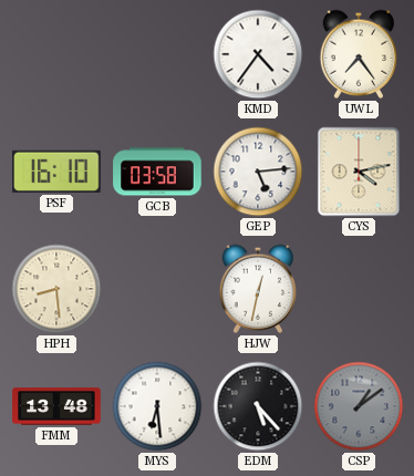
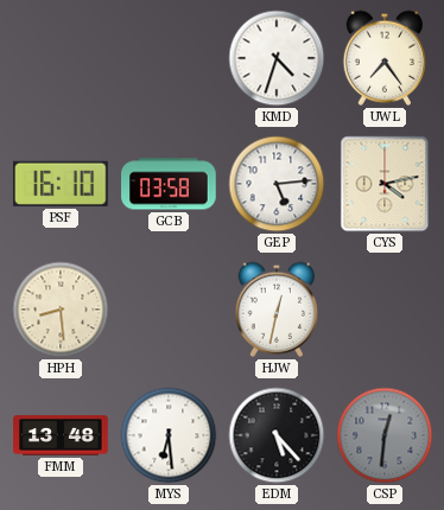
KMD: 4:36 -> 4:33 (277, 58)
CSP: 1:09 -> 12:31 (385, 435)
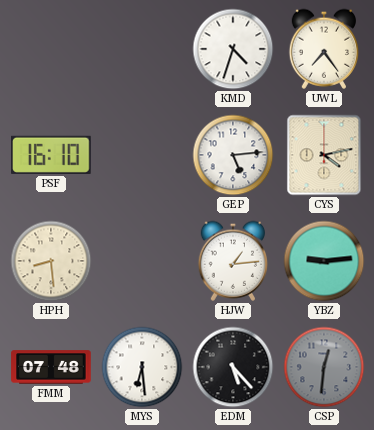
GCB: 03:58 -> none (169, 184)
HJW: 12:32 -> 1:14 (233, 261)
YBZ: none -> 9:14 (324, 261)
FMM: 13:48 -> 07:48 (51, 367)
